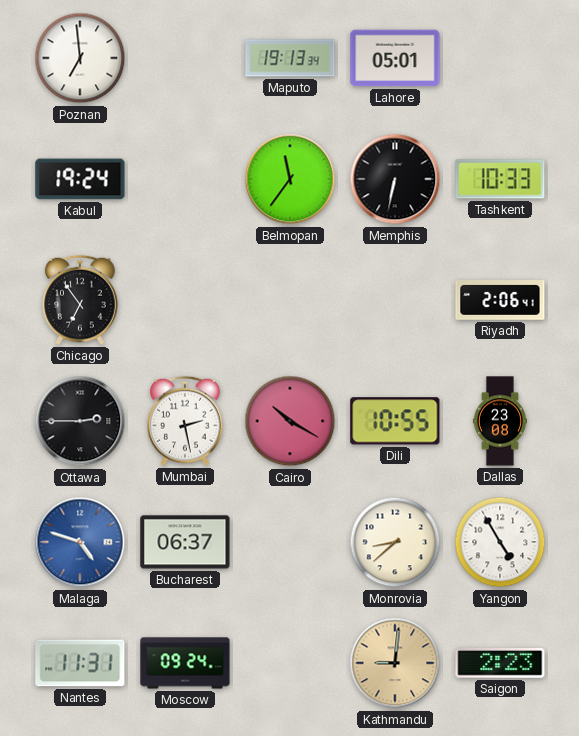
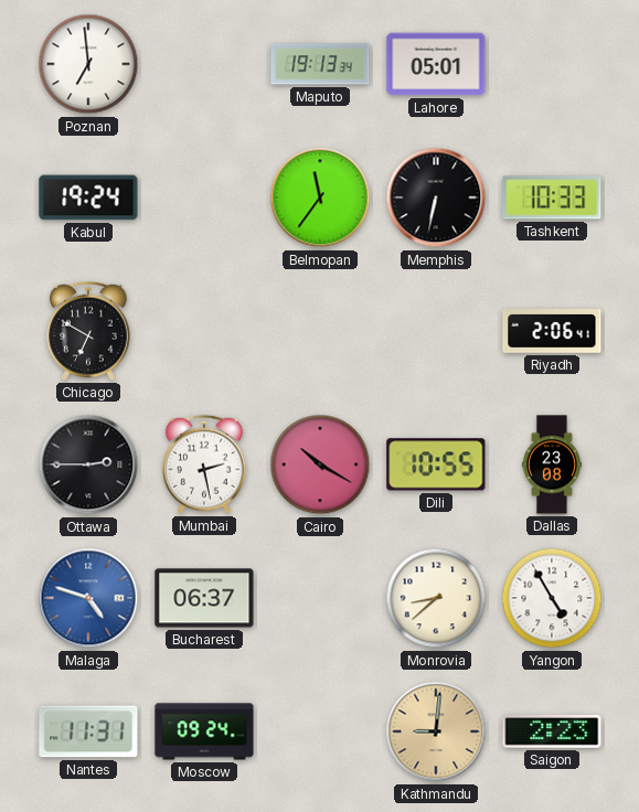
Chicago: 6:54 -> 6:50 (88, 331)
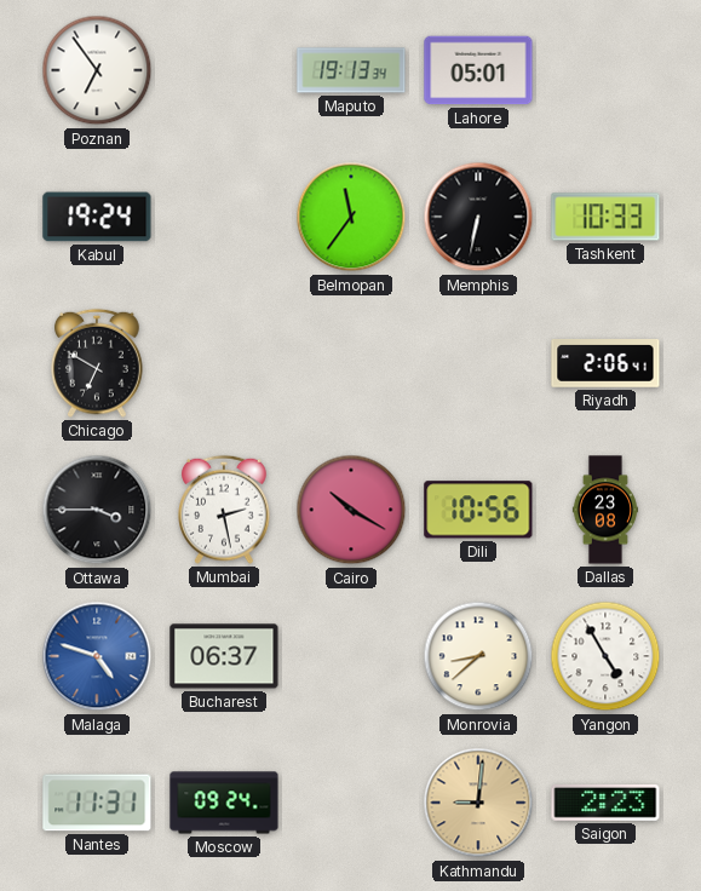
Poznan: 6:59 -> 6:54 (97, 70)
Ottawa: 2:45 -> 3:45 (97, 510)
Dili: 10:55 -> 10:56 (478, 510)
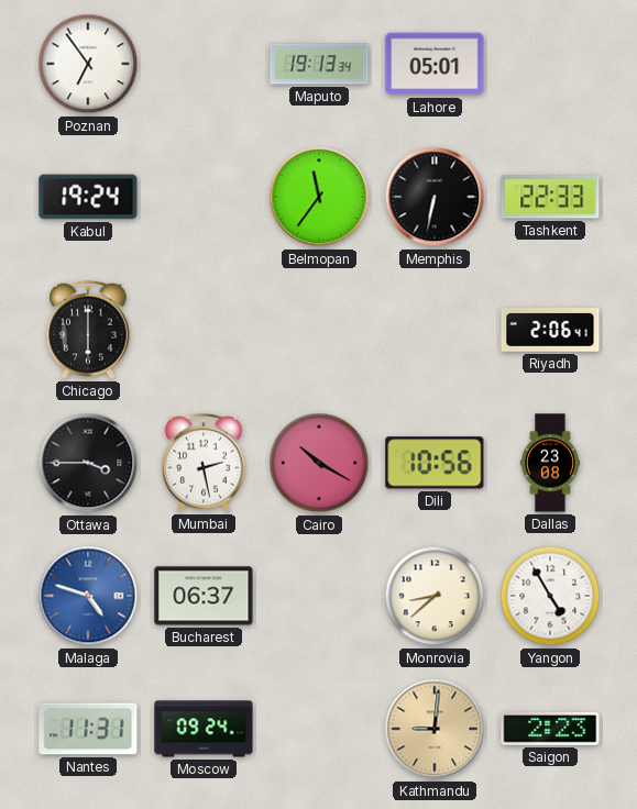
Tashkent: 10:33 -> 22:33 (550, 197)
Chicago: 6:50 -> 6:00 (88, 330)
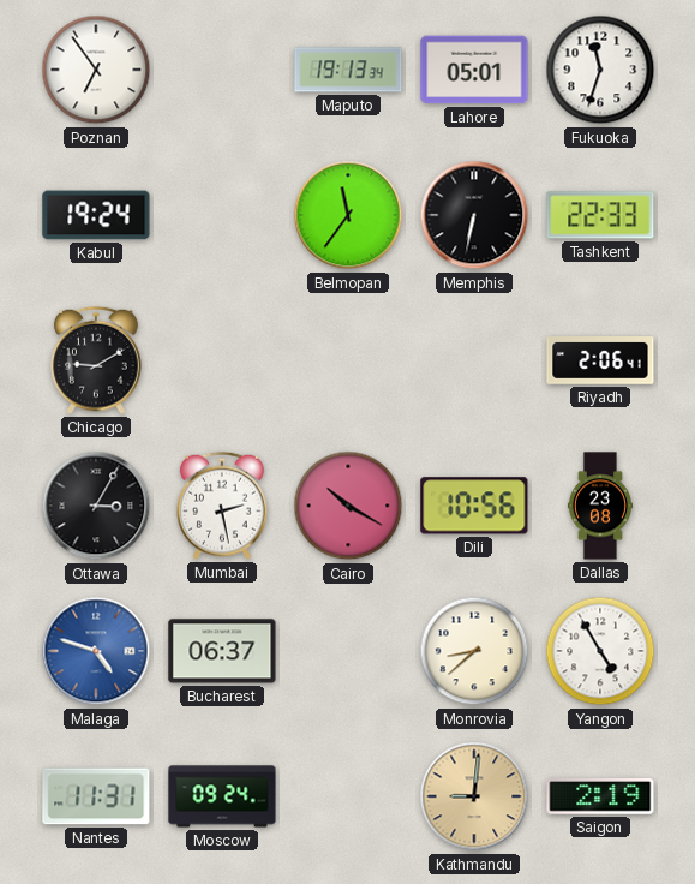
Fukuoka: none -> 11:33 (600, 70)
Chicago: 6:00 -> 9:10 (96, 360)
Ottawa: 3:45 -> 3:05 (96, 506)
Saigon: 2:23 -> 2:19 (600, 796)
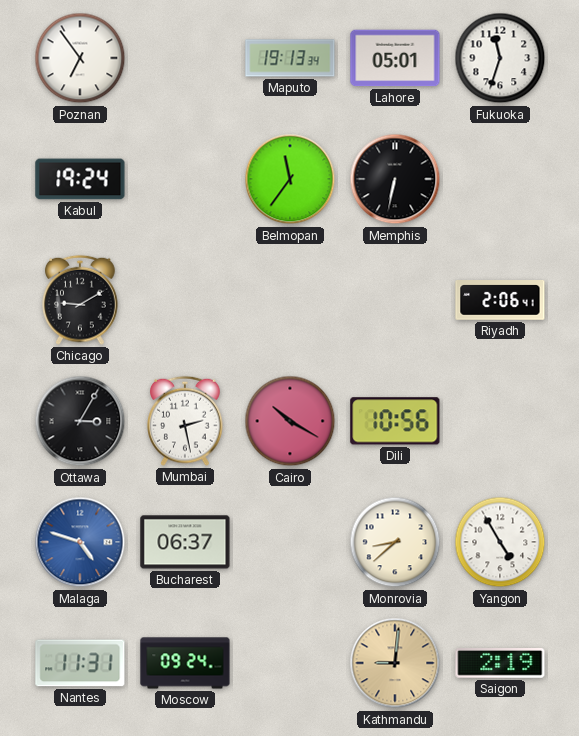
Tashkent: 22:33 -> none (600, 215)
Dallas: 23:08 -> none (600, 506)
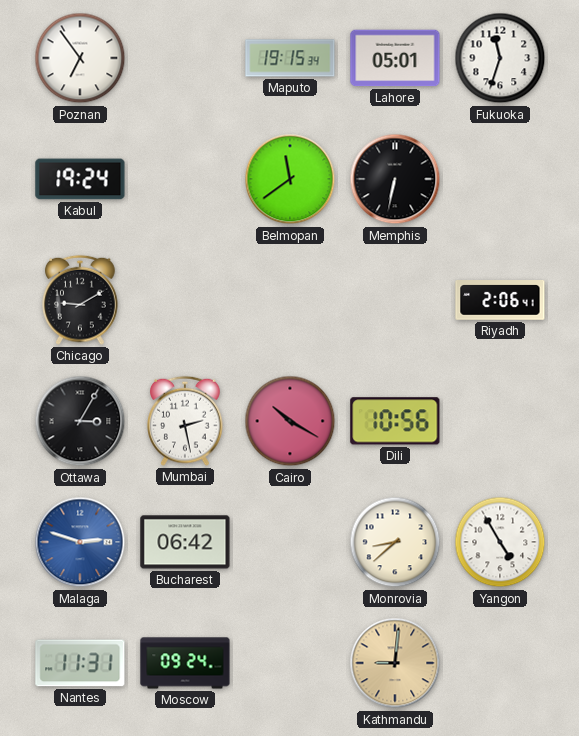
Maputo: 19:13 -> 19:15 (290, 58)
Belmopan: 11:36 -> 11:39 (290, 179)
Malaga: 4:48 -> 2:48 (80, 542)
Bucharest: 06:37 -> 06:42 (185, 542)
Saigon: 2:19 -> none (500, 663)
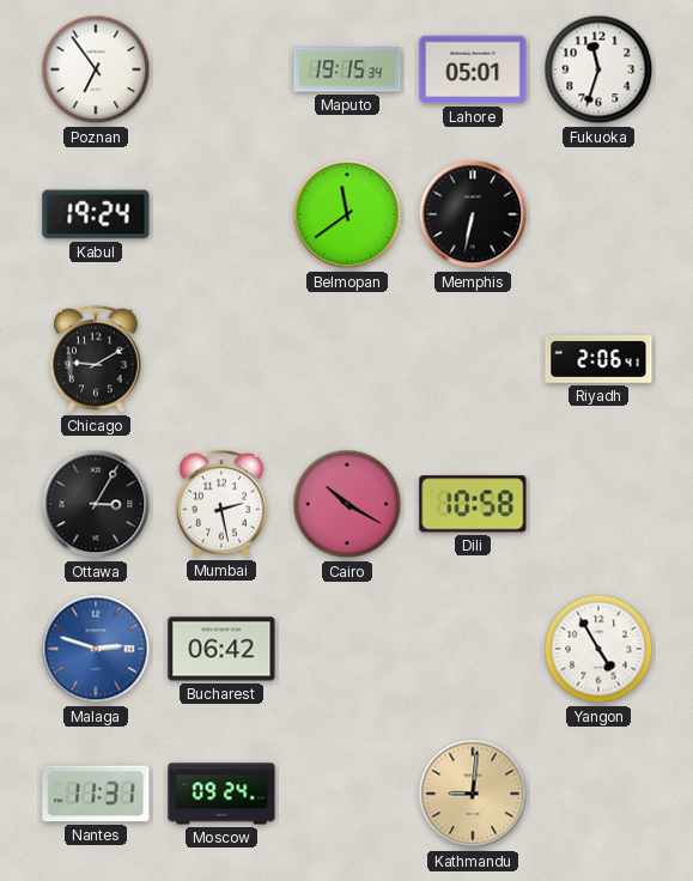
Dili: 10:56 -> 10:58 (473, 504)
Monrovia: 8:38 -> none (395, 542)
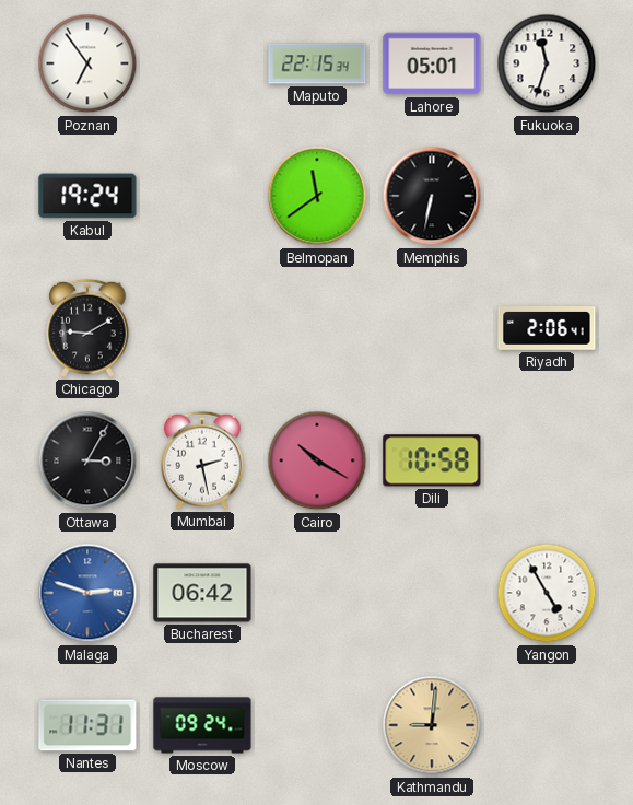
Maputo: 19:15 -> 22:15 (317, 63)
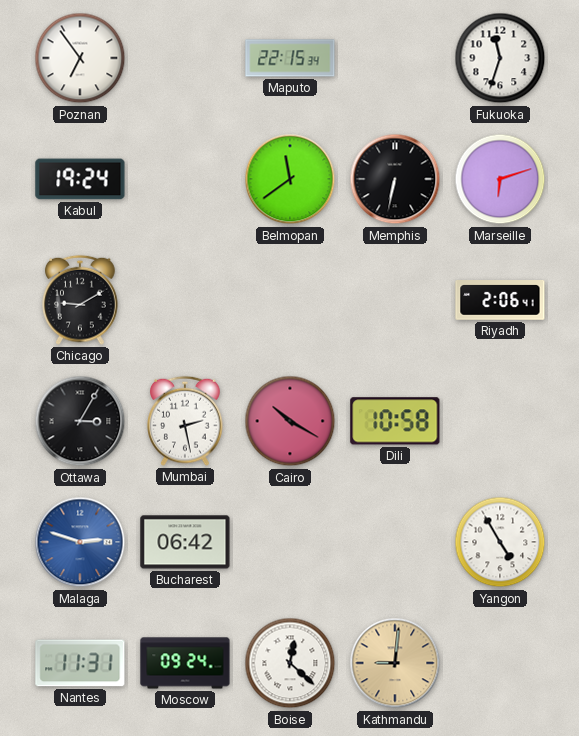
Lahore: 05:01 -> none (432, 63)
Marseille: none -> 6:12 (500, 179)
Boise: none -> 12:22 (290, 663)
